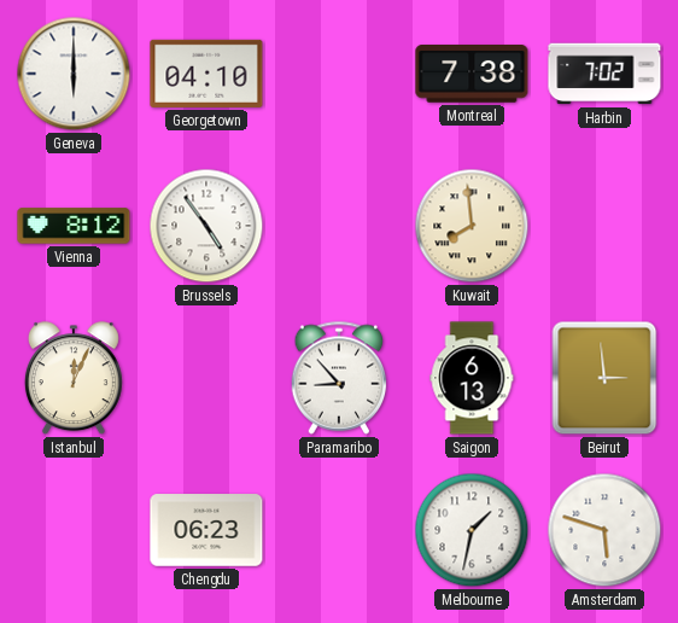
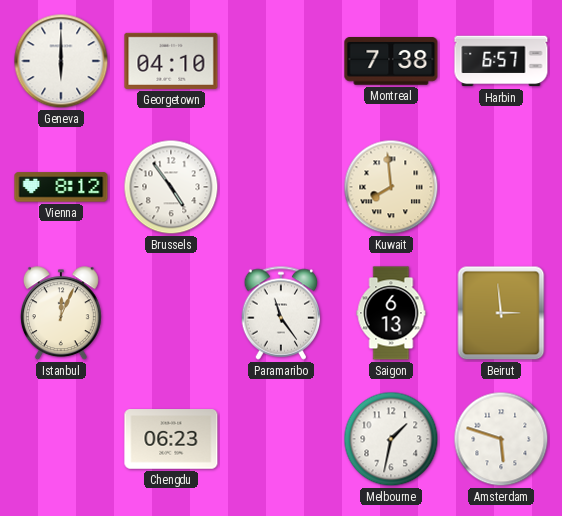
Harbin: 7:02 -> 6:57 (501, 61)
Paramaribo: 8:53 -> 11:24 (281, 313)
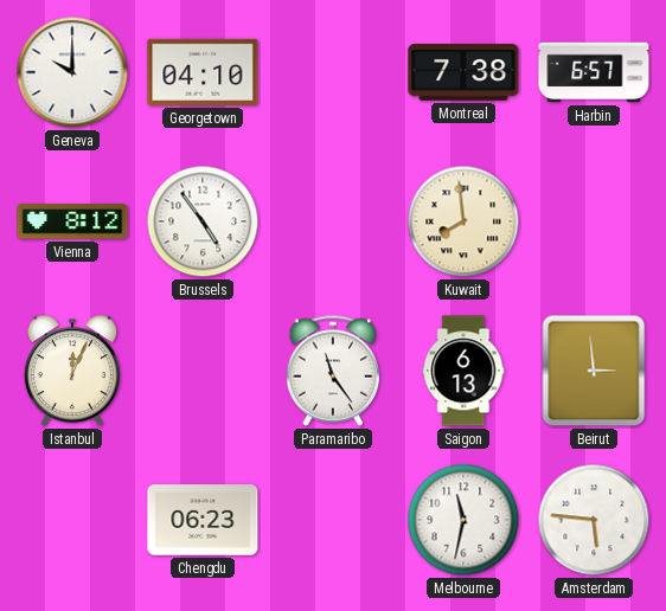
Geneva: 6:00 -> 10:00 (72, 72)
Melbourne: 1:32 -> 11:32 (463, 520)
Amsterdam: 5:48 -> 5:46 (594, 520)
